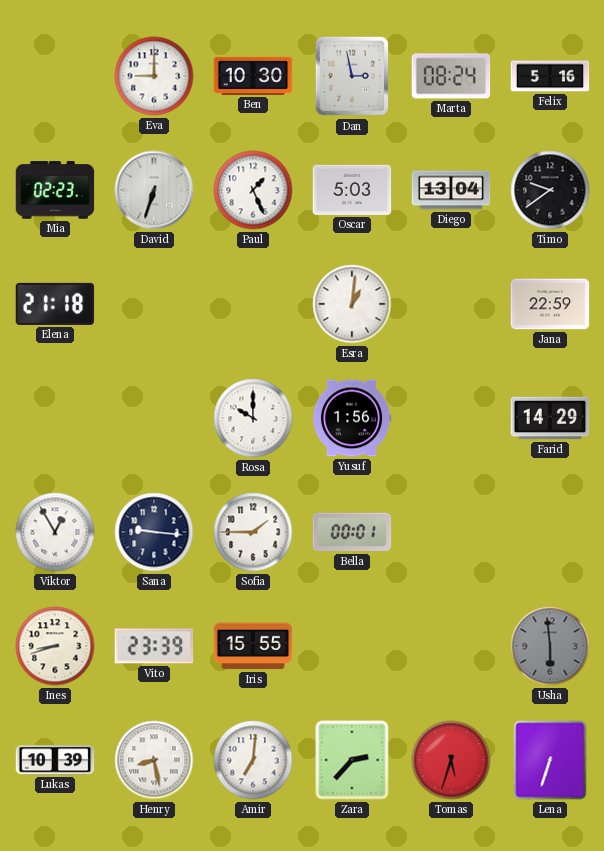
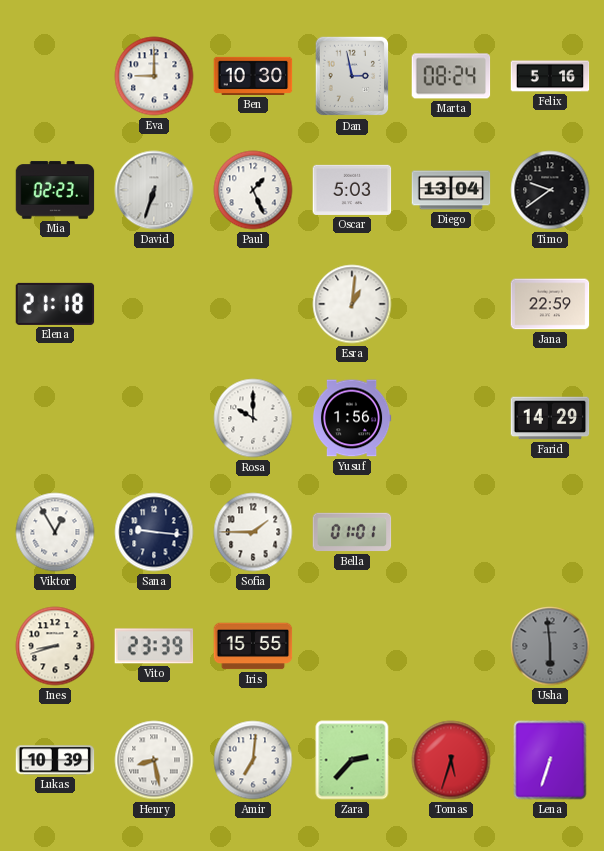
Bella: 00:01 -> 01:01 (352, 532)
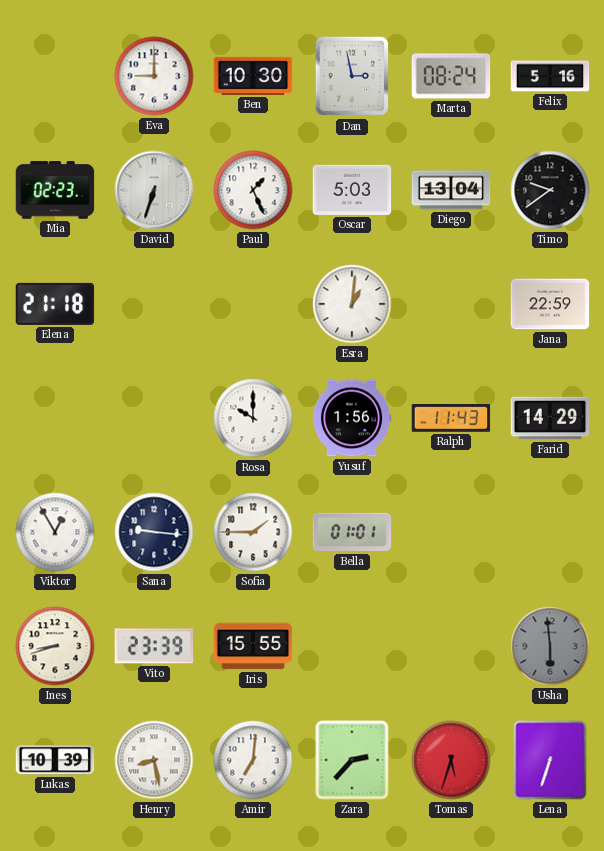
Ralph: none -> 11:43 (451, 419)
